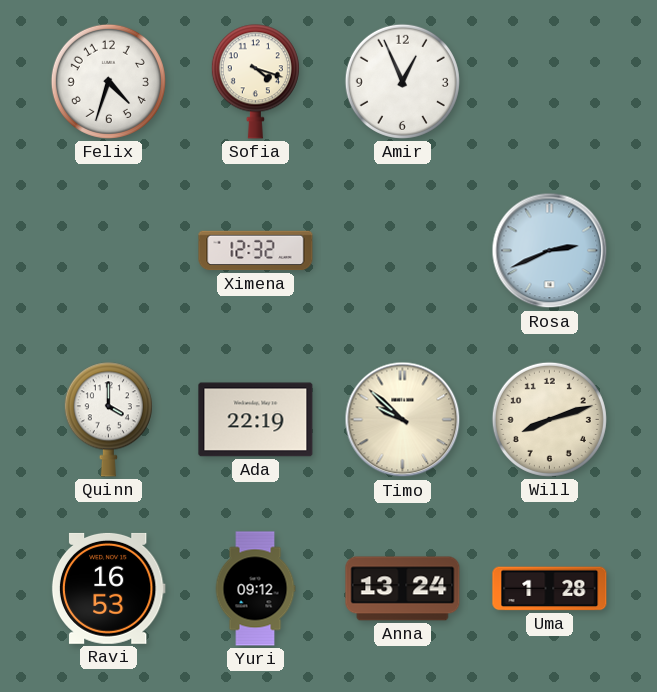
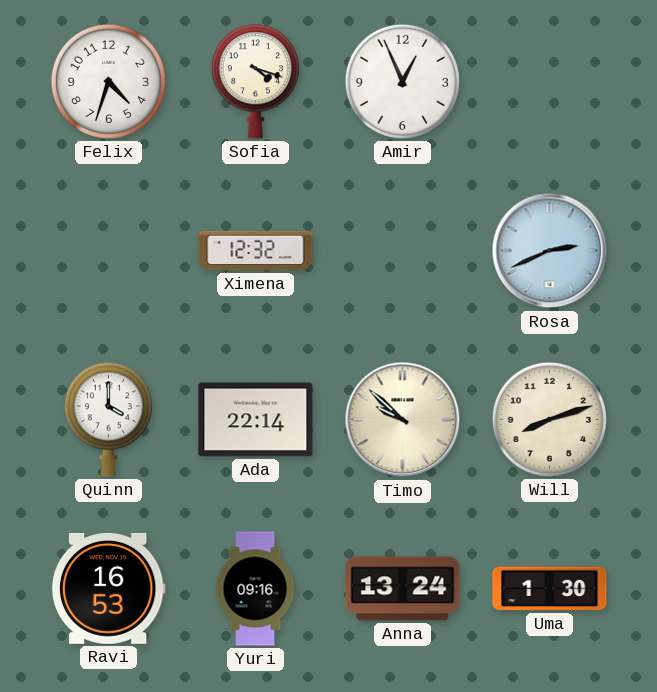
Ada: 22:19 -> 22:14 (256, 420)
Yuri: 09:12 -> 09:16 (255, 589)
Uma: 1:28 -> 1:30 (550, 589)
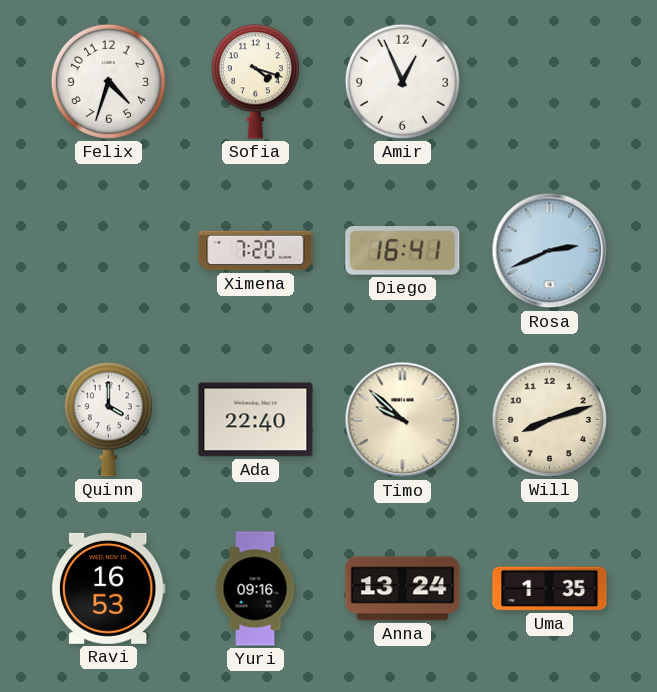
Ximena: 12:32 -> 7:20 (256, 251)
Diego: none -> 16:41 (403, 251)
Ada: 22:14 -> 22:40 (256, 420)
Uma: 1:30 -> 1:35 (550, 589)
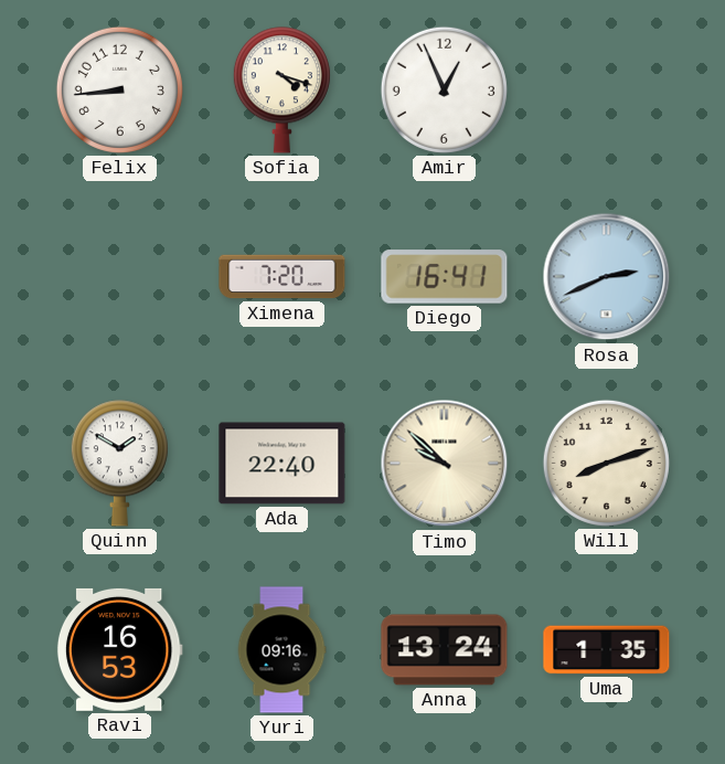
Felix: 4:33 -> 8:44 (119, 89)
Quinn: 4:00 -> 1:50 (119, 464)
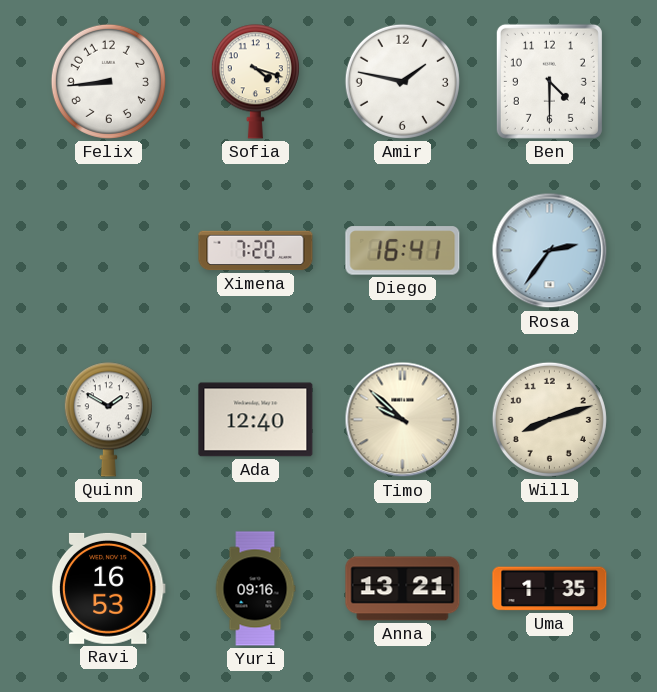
Amir: 12:56 -> 1:47 (402, 81)
Ben: none -> 4:30 (549, 81)
Rosa: 2:41 -> 2:36 (550, 251)
Ada: 22:40 -> 12:40 (256, 420)
Anna: 13:24 -> 13:21 (403, 589)
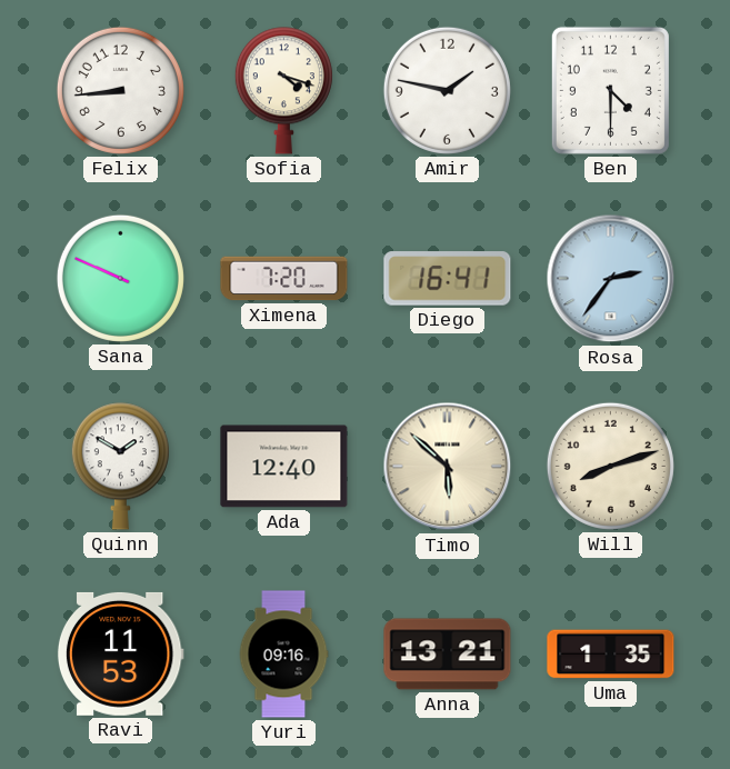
Sana: none -> 9:49 (120, 278)
Timo: 9:52 -> 5:52 (448, 467)
Ravi: 16:53 -> 11:53 (120, 653)
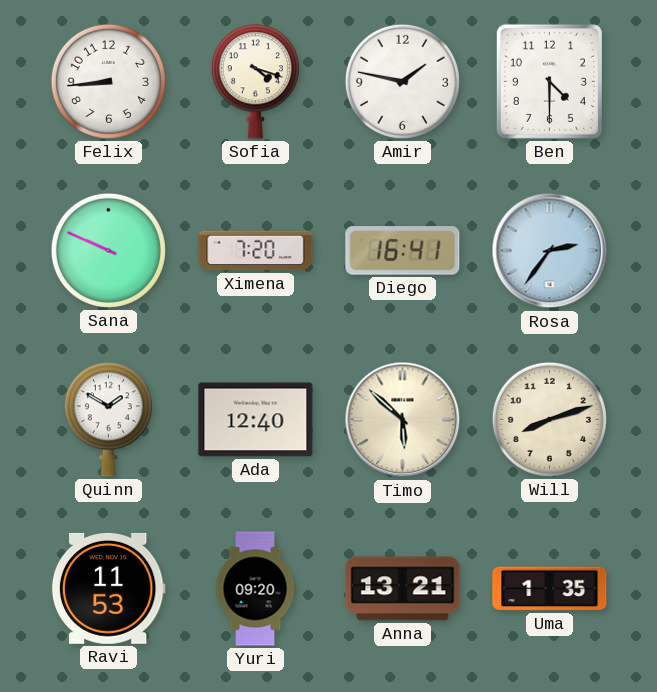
Yuri: 09:16 -> 09:20 (255, 589)
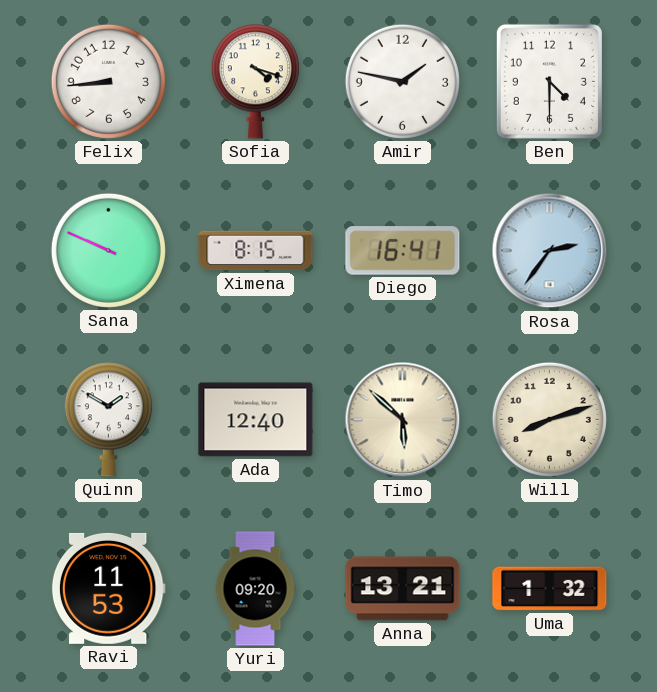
Ximena: 7:20 -> 8:15 (256, 251)
Uma: 1:35 -> 1:32 (550, 589)
